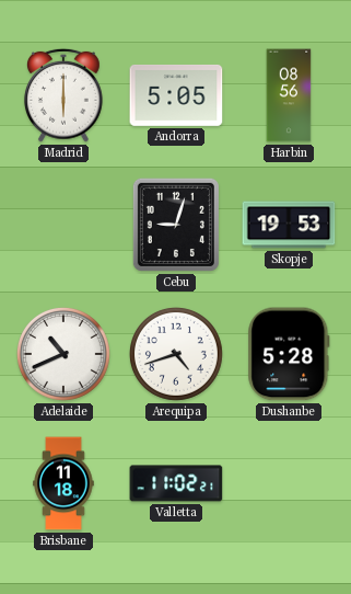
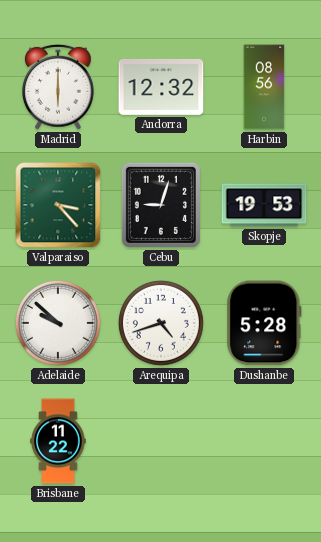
Andorra: 5:05 -> 12:32 (161, 87)
Valparaiso: none -> 3:23 (58, 205)
Adelaide: 10:41 -> 9:52 (58, 323)
Brisbane: 11:18 -> 11:22 (58, 441)
Valletta: 11:02 -> none (176, 483)
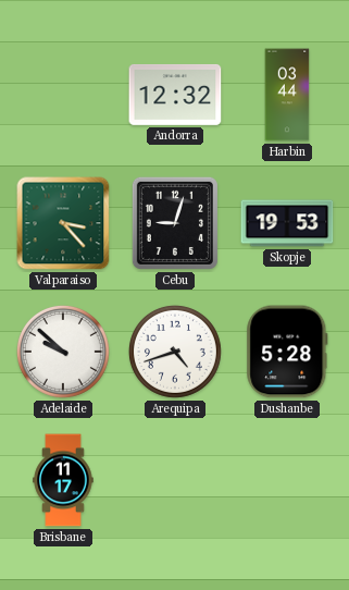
Madrid: 6:00 -> none (58, 87)
Harbin: 08:56 -> 03:44 (287, 95)
Brisbane: 11:22 -> 11:17 (63, 480)
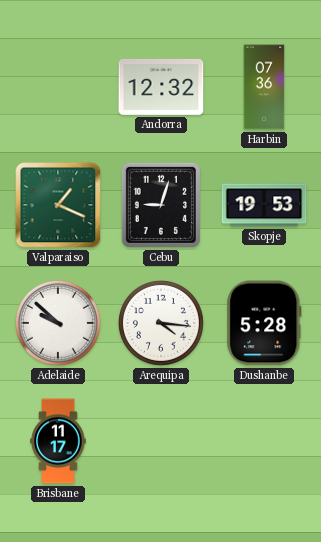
Harbin: 03:44 -> 07:36 (264, 87)
Valparaiso: 3:23 -> 1:19 (58, 205)
Arequipa: 4:42 -> 4:16 (161, 323)
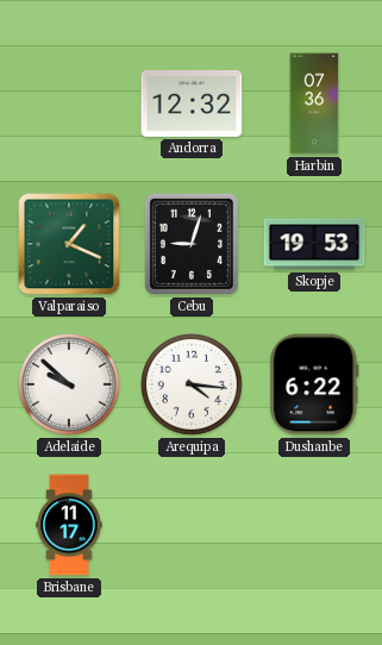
Dushanbe: 5:28 -> 6:22 (314, 384)
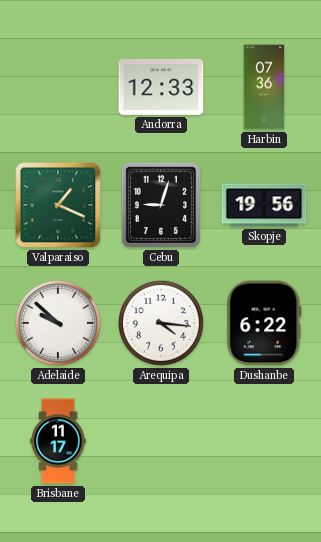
Andorra: 12:32 -> 12:33 (161, 87)
Skopje: 19:53 -> 19:56 (264, 205)
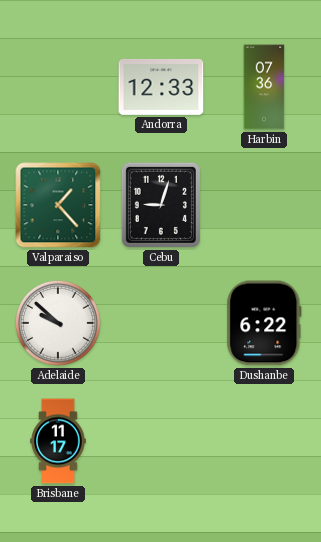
Valparaiso: 1:19 -> 1:23 (58, 205)
Skopje: 19:56 -> none (264, 205)
Arequipa: 4:16 -> none (161, 323)
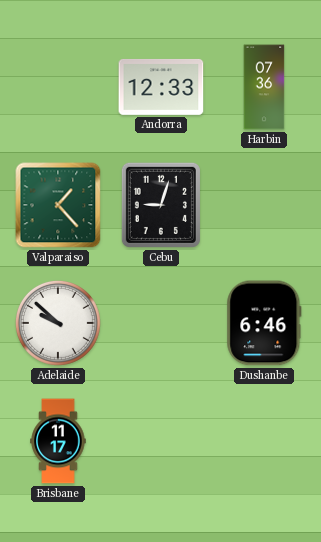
Dushanbe: 6:22 -> 6:46 (264, 323)
